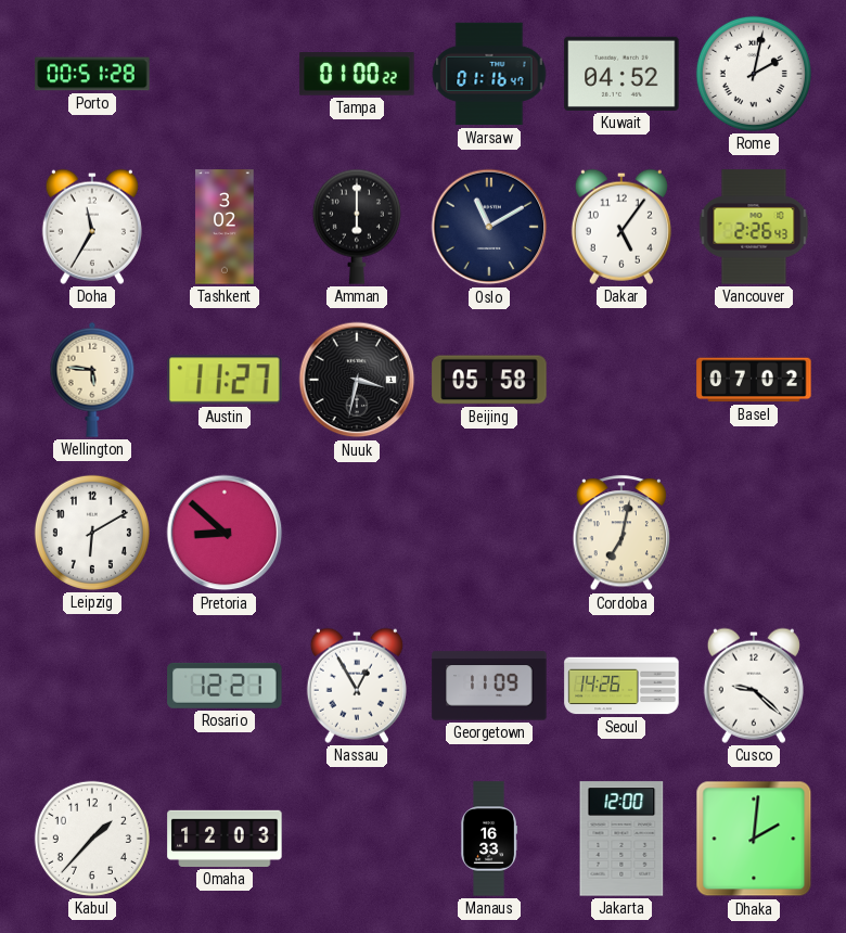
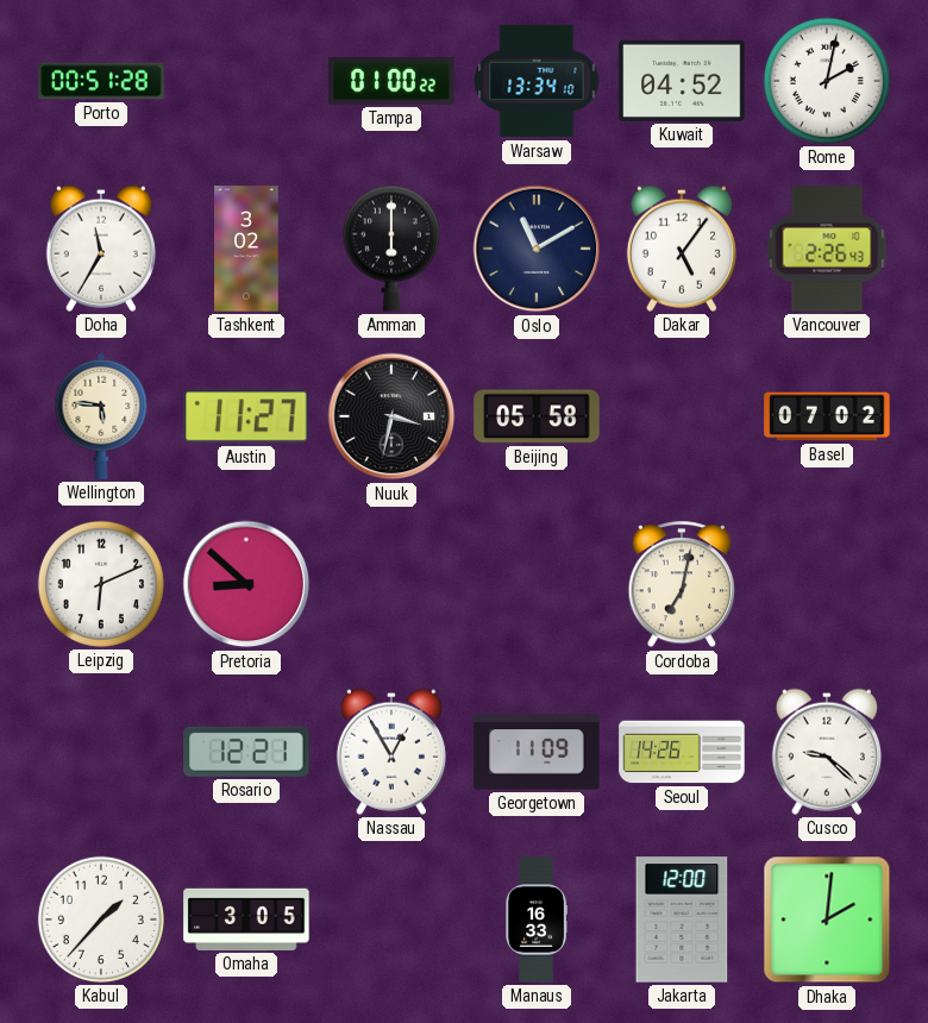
Warsaw: 01:16 -> 13:34 (537, 81)
Leipzig: 6:10 -> 6:11 (101, 584)
Omaha: 12:03 -> 3:05 (246, 920)
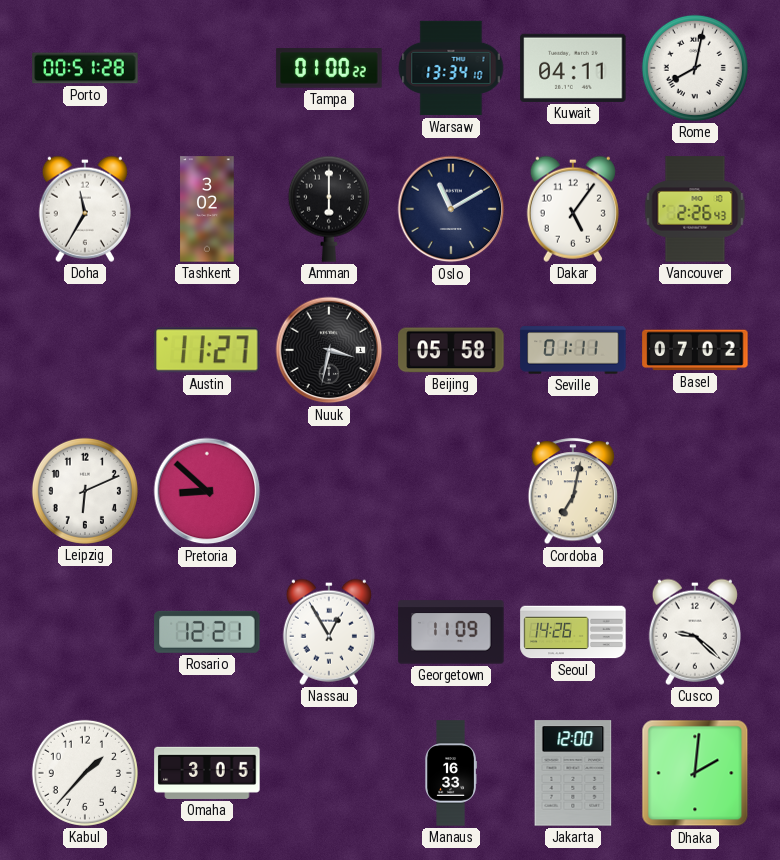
Kuwait: 04:52 -> 04:11 (573, 68)
Rome: 2:02 -> 8:02 (695, 68)
Wellington: 5:46 -> none (101, 416)
Seville: none -> 01:11 (573, 350)
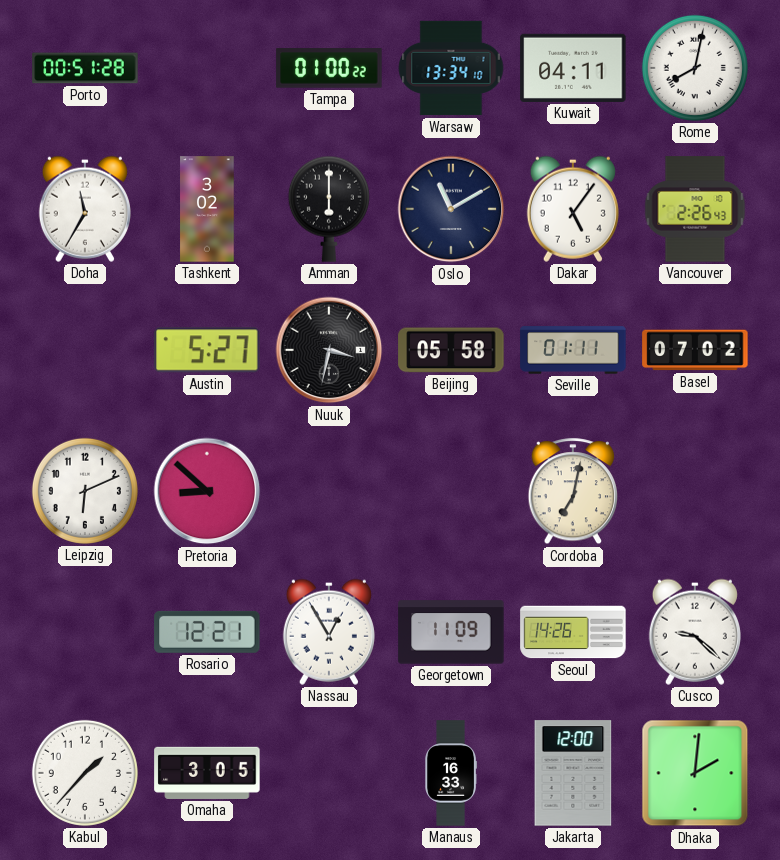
Austin: 11:27 -> 5:27 (207, 350)
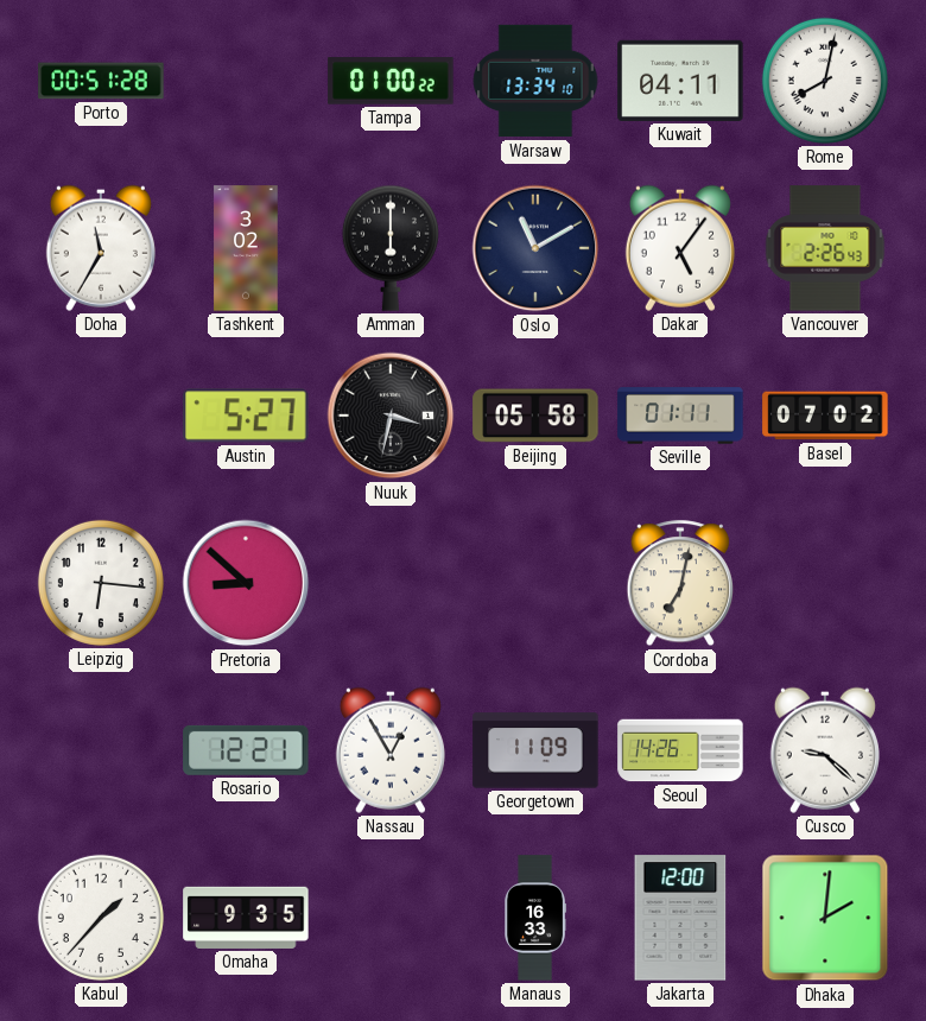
Leipzig: 6:11 -> 6:16 (101, 583)
Omaha: 3:05 -> 9:35 (246, 918)
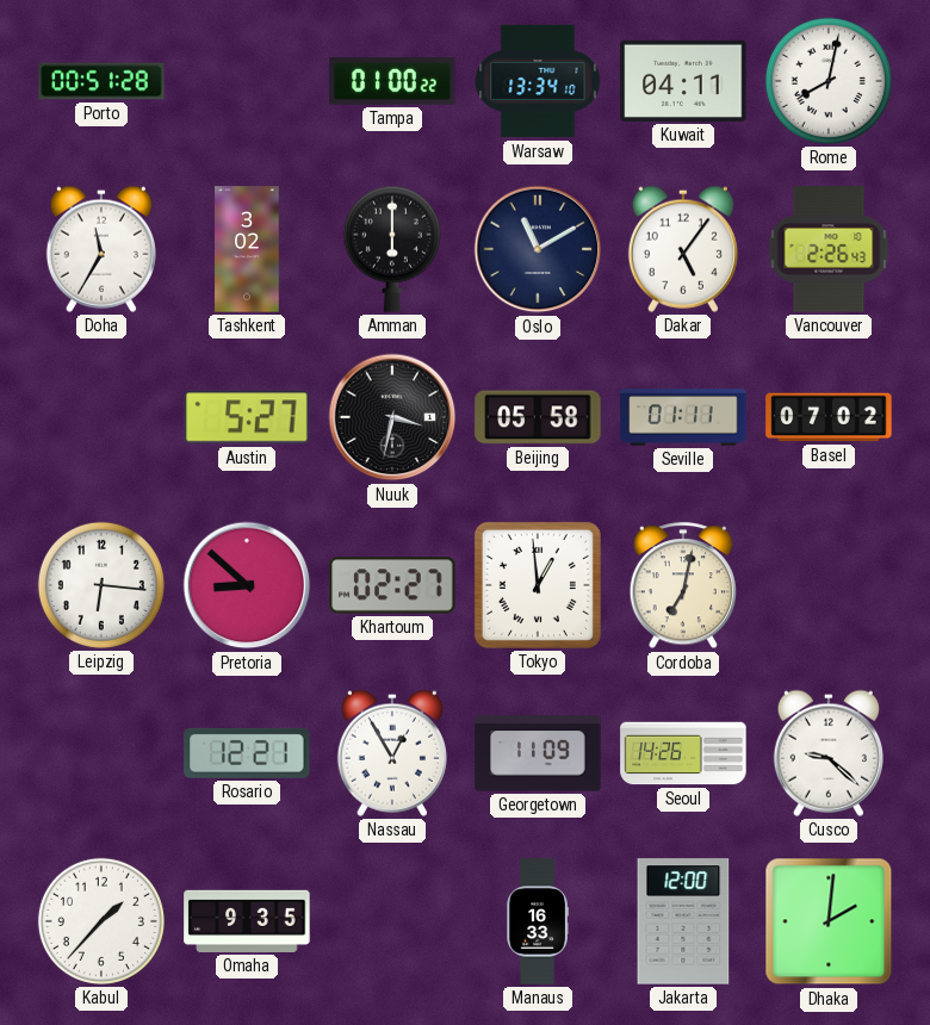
Khartoum: none -> 02:27 (392, 585)
Tokyo: none -> 12:59 (538, 585)
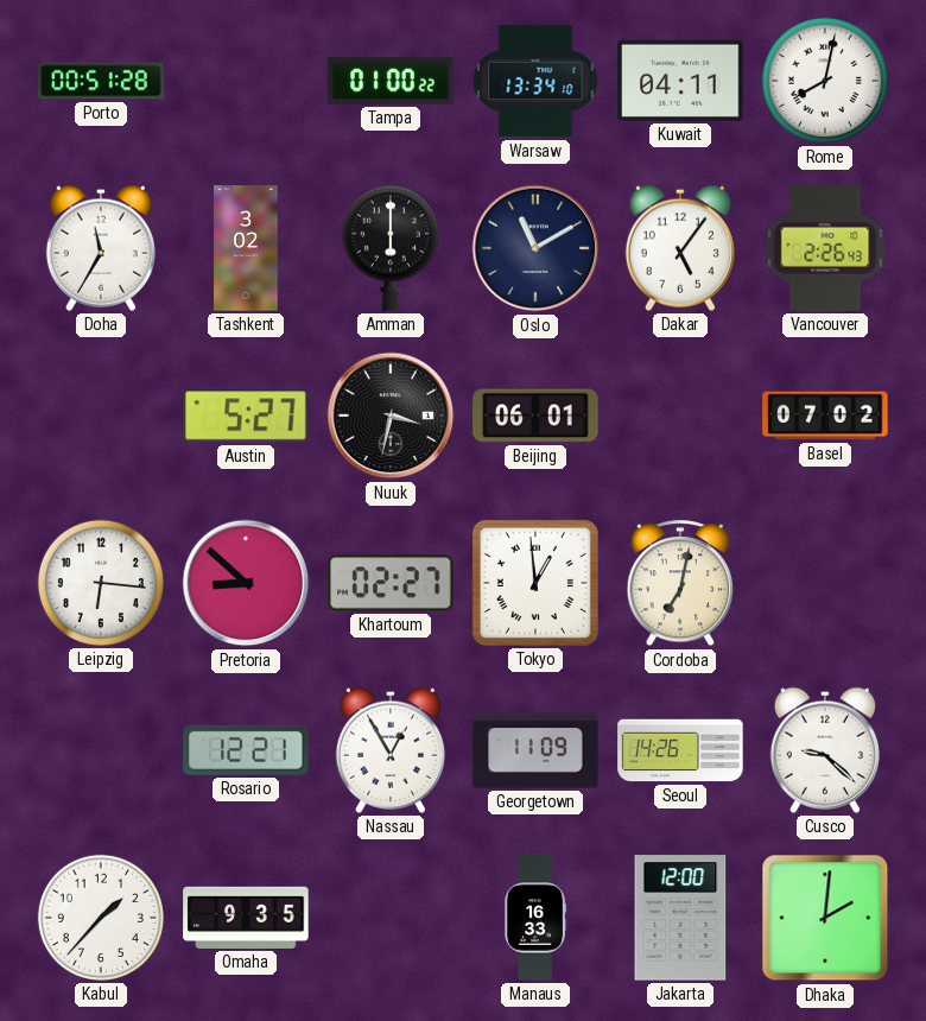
Beijing: 05:58 -> 06:01 (535, 416)
Seville: 01:11 -> none (683, 417)
